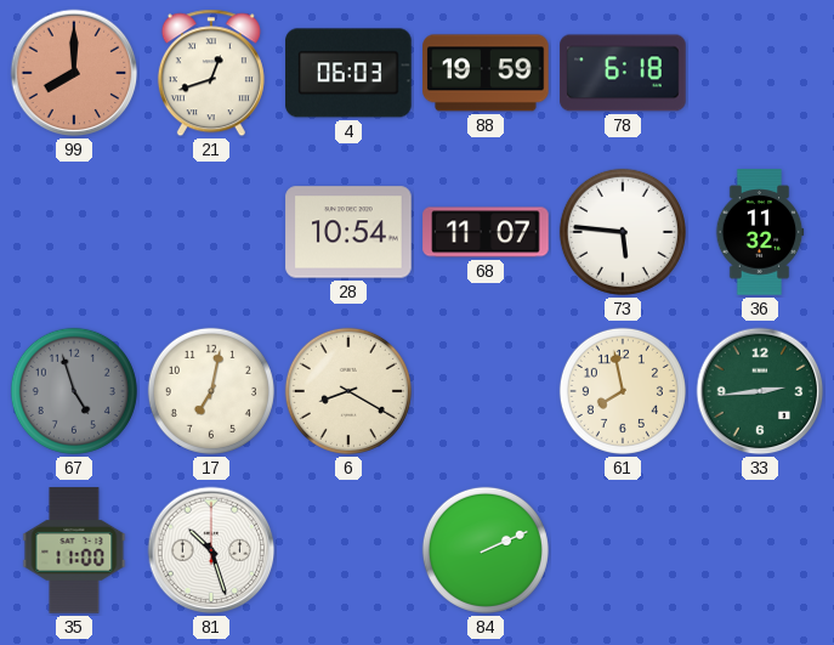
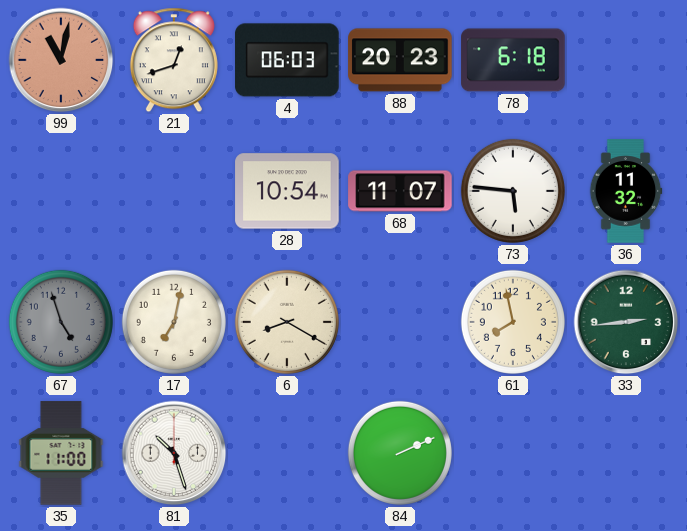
99: 8:00 -> 11:02 (61, 60)
88: 19:59 -> 20:23 (400, 60)
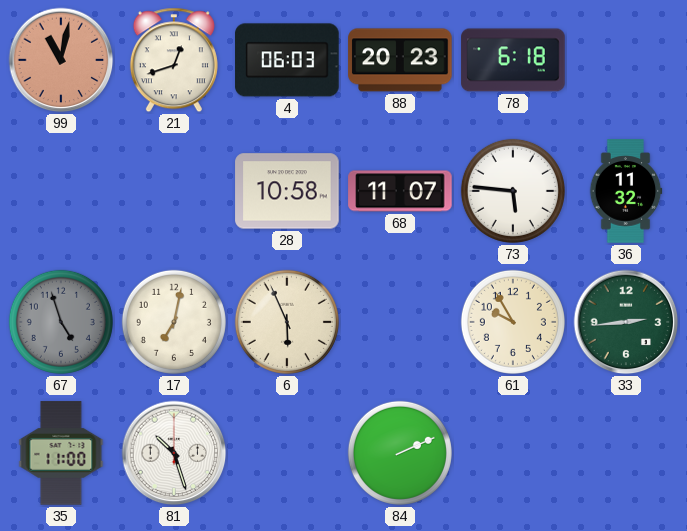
28: 10:54 -> 10:58 (287, 191)
6: 8:20 -> 5:56 (287, 322)
61: 7:58 -> 9:55 (513, 322)
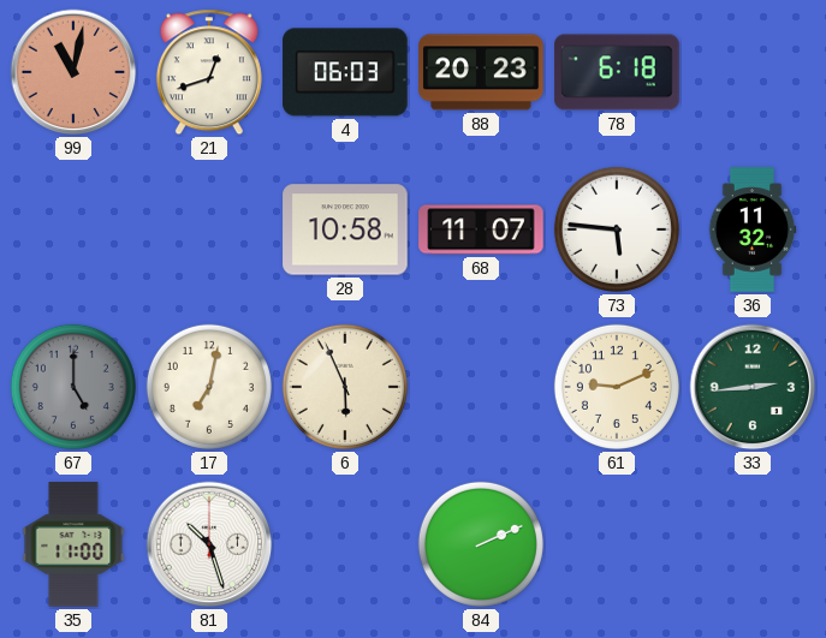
67: 4:57 -> 5:00 (73, 387)
61: 9:55 -> 9:11 (617, 387)
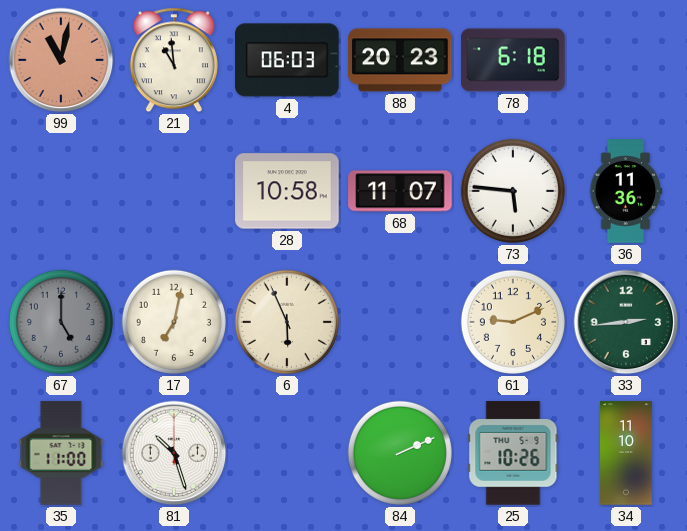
21: 12:42 -> 10:59 (174, 60)
36: 11:32 -> 11:36 (626, 191)
25: none -> 10:26 (513, 453)
34: none -> 11:10 (627, 453)
